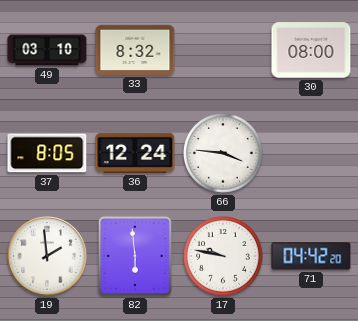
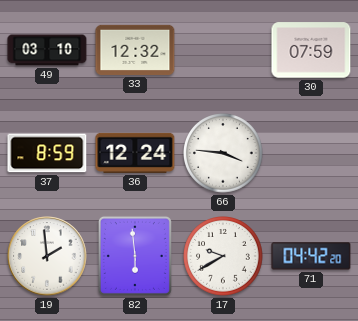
33: 8:32 -> 12:32 (135, 50)
30: 08:00 -> 07:59 (311, 50)
37: 8:05 -> 8:59 (47, 153)
17: 9:47 -> 9:40 (224, 257)
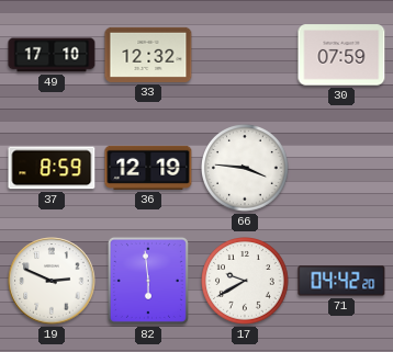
49: 03:10 -> 17:10 (52, 55)
36: 12:24 -> 12:19 (148, 168)
19: 1:59 -> 2:49 (52, 281)
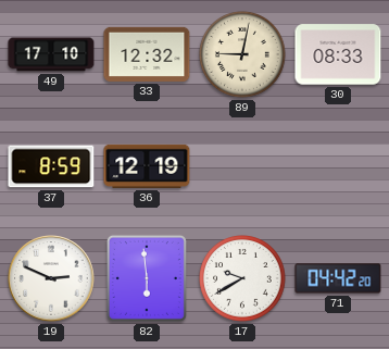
89: none -> 9:02 (243, 55)
30: 07:59 -> 08:33 (338, 54)
66: 3:46 -> none (246, 169)
